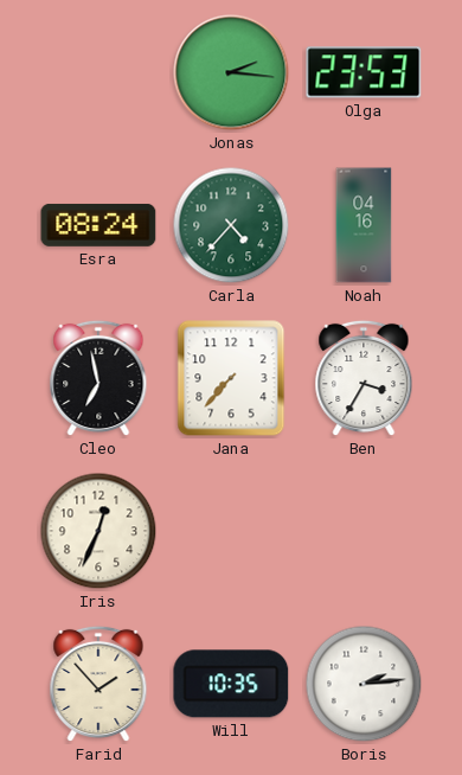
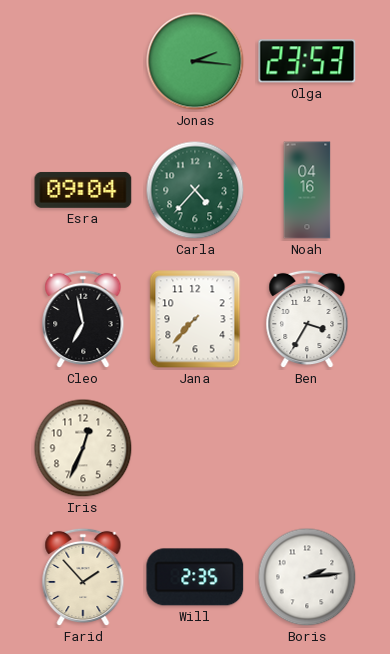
Esra: 08:24 -> 09:04 (83, 190)
Will: 10:35 -> 2:35 (195, 577)
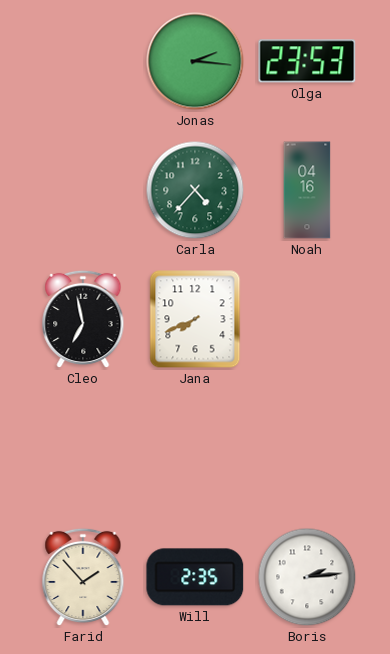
Esra: 09:04 -> none (83, 190)
Jana: 7:37 -> 7:41 (195, 319)
Ben: 3:35 -> none (307, 319)
Iris: 12:34 -> none (83, 448)
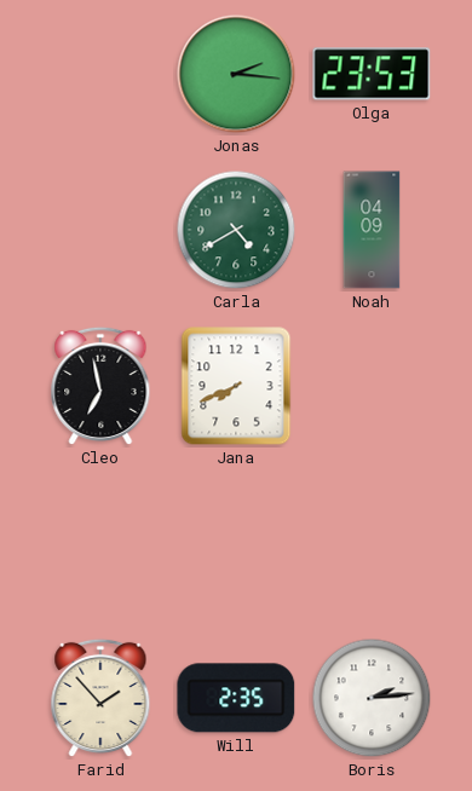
Carla: 4:37 -> 4:40 (236, 230)
Noah: 04:16 -> 04:09 (372, 230)
